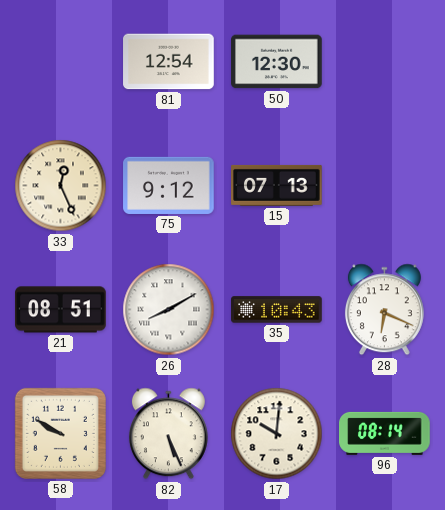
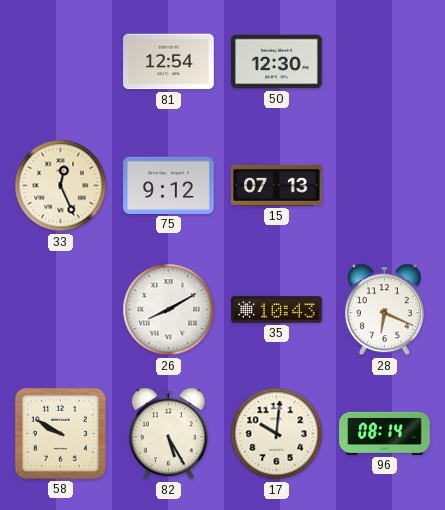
21: 08:51 -> none (61, 310)
82: 5:26 -> 5:25 (168, 434)
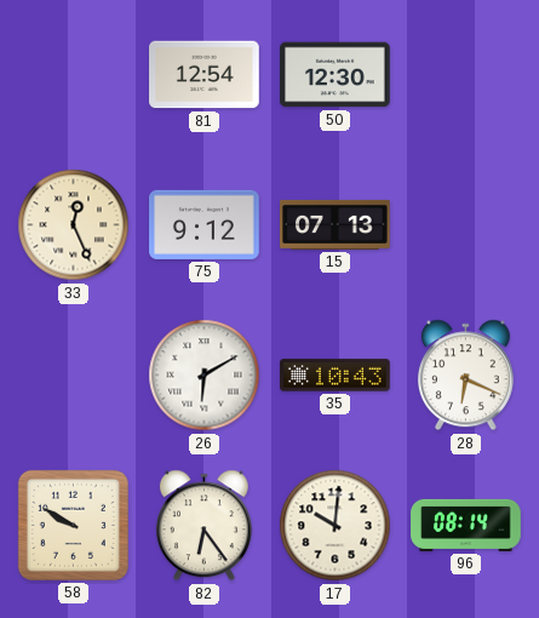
26: 8:10 -> 6:10 (205, 376)
82: 5:25 -> 6:24 (203, 526)
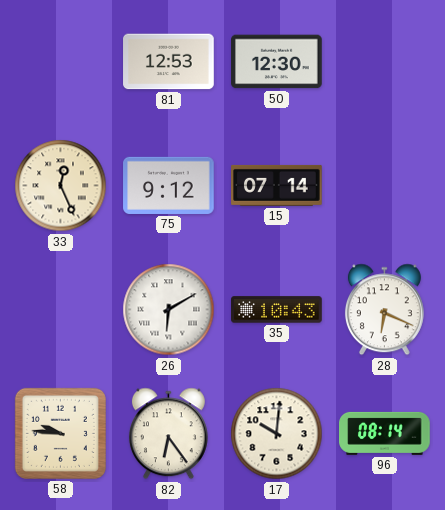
81: 12:54 -> 12:53 (169, 62)
15: 07:13 -> 07:14 (277, 185)
58: 9:50 -> 9:46 (60, 433)
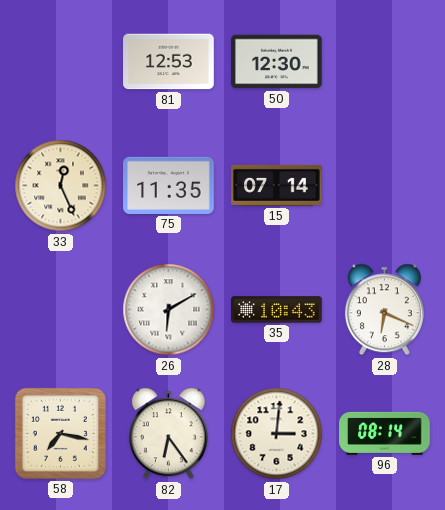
75: 9:12 -> 11:35 (169, 185)
58: 9:46 -> 7:17 (60, 433)
17: 10:01 -> 3:01 (277, 434)
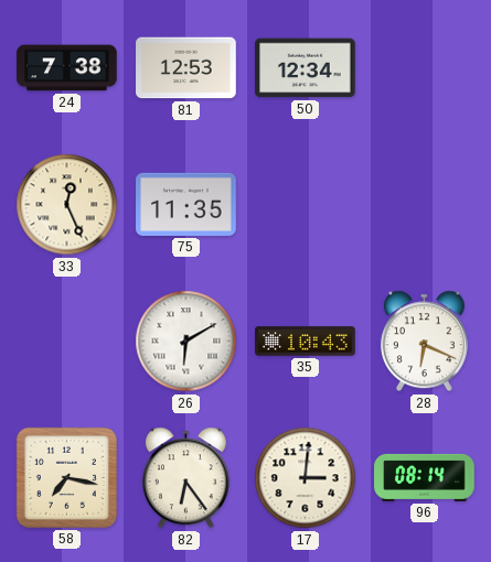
24: none -> 7:38 (67, 68)
50: 12:30 -> 12:34 (306, 68)
15: 07:14 -> none (277, 185)
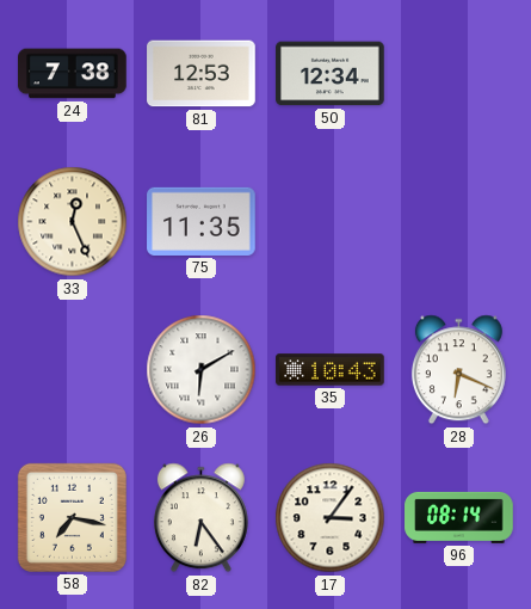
17: 3:01 -> 3:06 (331, 518)
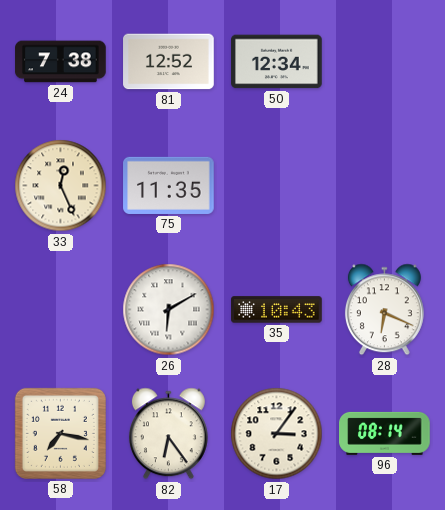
81: 12:53 -> 12:52 (169, 62)
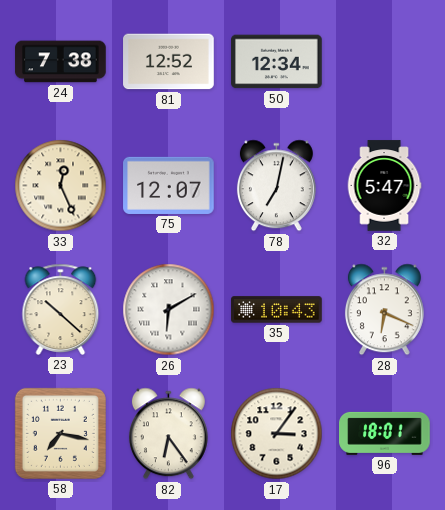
75: 11:35 -> 12:07 (169, 185)
78: none -> 7:02 (276, 186)
32: none -> 5:47 (384, 186)
23: none -> 10:22 (61, 309)
96: 08:14 -> 18:01 (385, 433)
